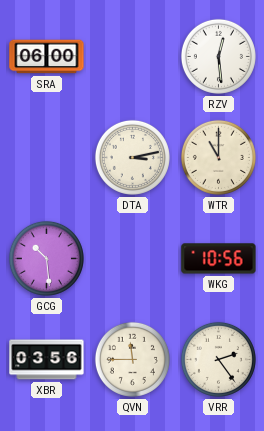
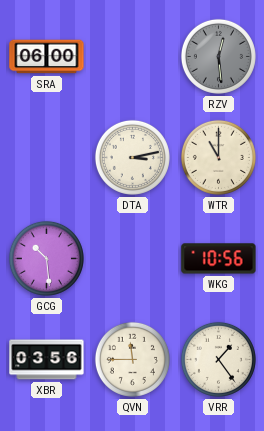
RZV dial: white -> grey (218, 56)
VRR: 2:24 -> 1:24 (218, 359)
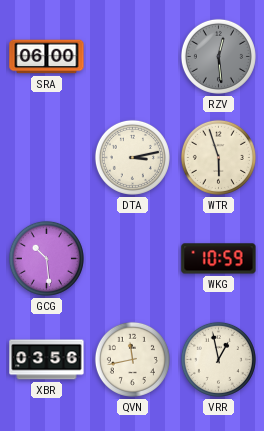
WTR: 11:00 -> 5:57 (218, 157)
WKG: 10:56 -> 10:59 (219, 259)
QVN: 11:45 -> 11:43 (132, 359)
VRR: 1:24 -> 12:58 (218, 359)
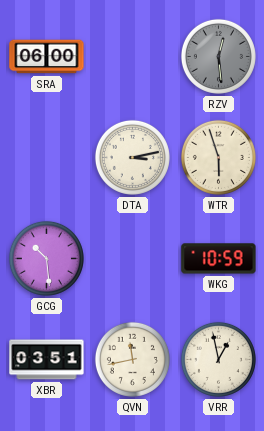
XBR: 03:56 -> 03:51 (47, 360)
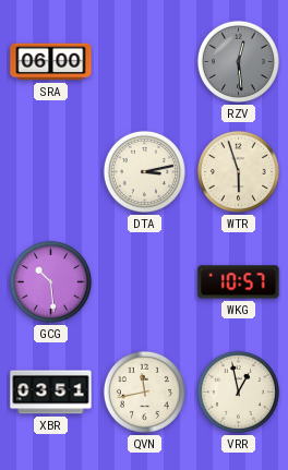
WKG: 10:59 -> 10:57 (239, 282)
